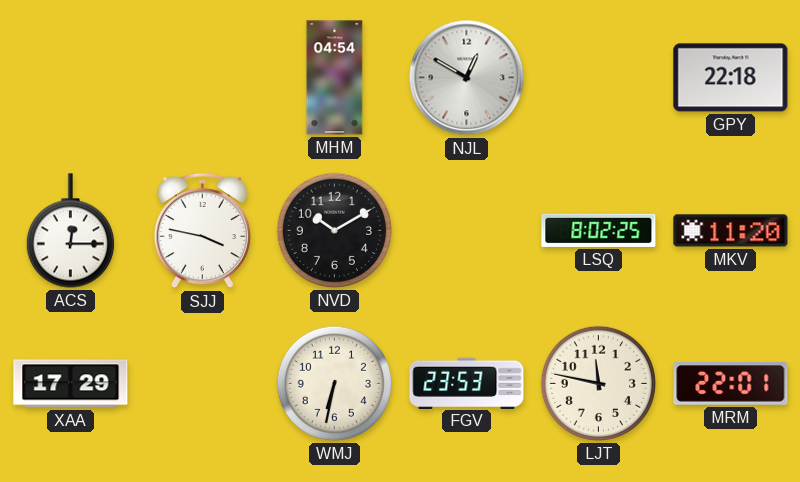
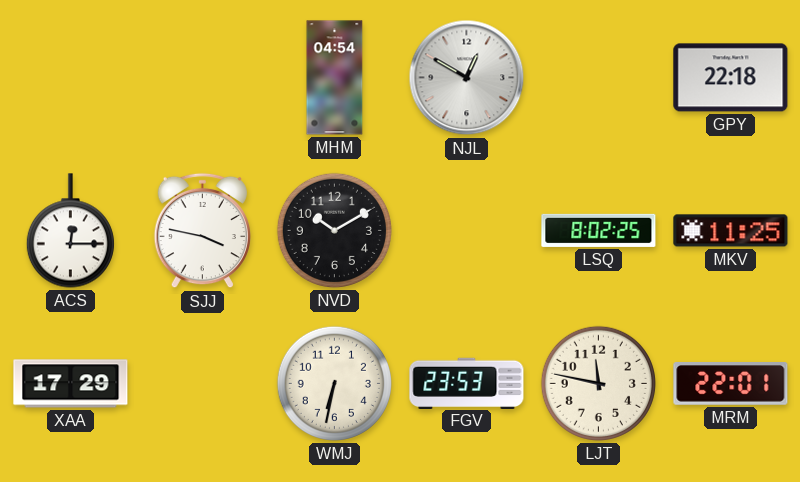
MKV: 11:20 -> 11:25 (731, 231)
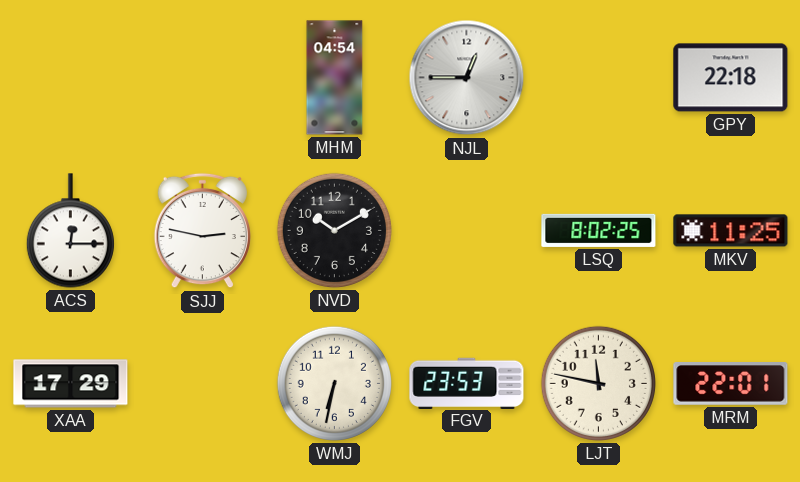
NJL: 12:50 -> 12:45 (467, 78)
SJJ: 3:47 -> 2:47 (202, 231)
